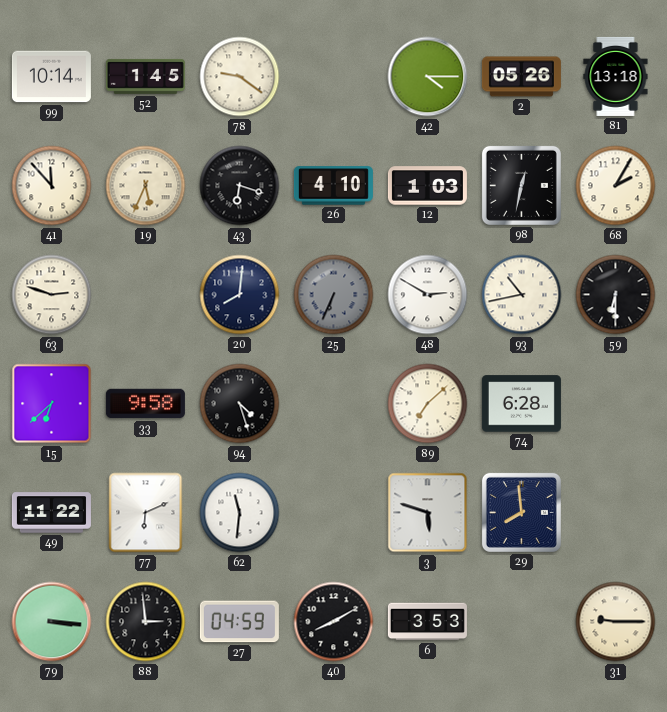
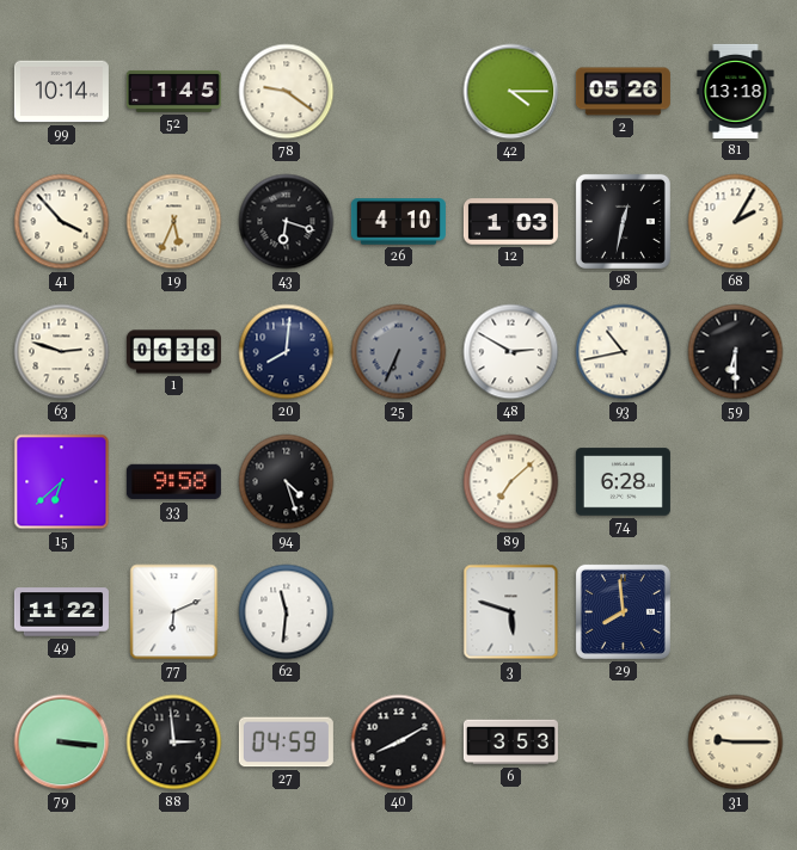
41: 11:53 -> 3:53 (62, 222)
1: none -> 06:38 (173, 352)
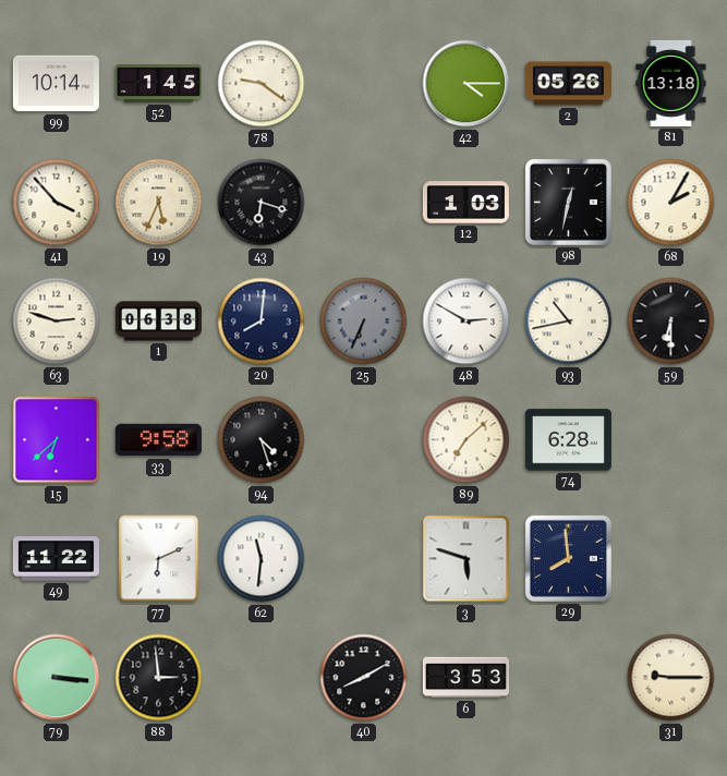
26: 4:10 -> none (398, 222)
27: 04:59 -> none (286, 743)
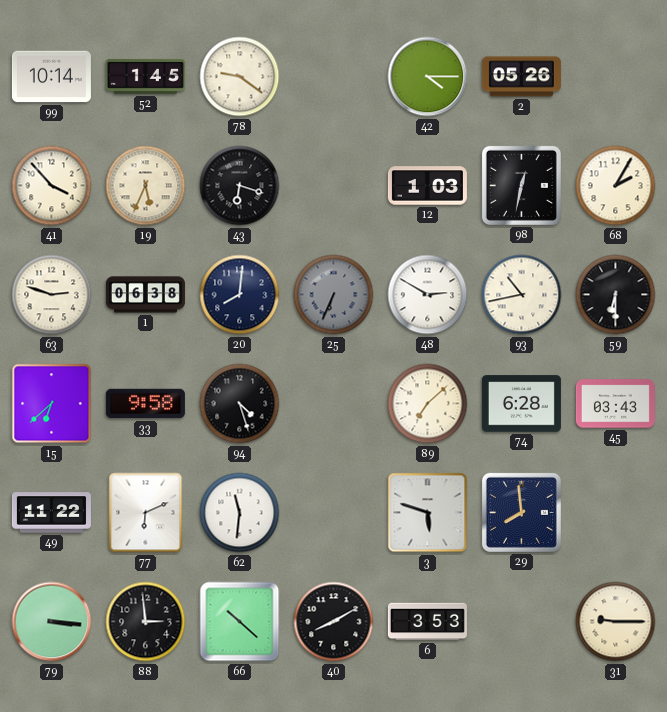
81: 13:18 -> none (671, 83)
45: none -> 03:43 (615, 404)
66: none -> 10:22 (240, 622)
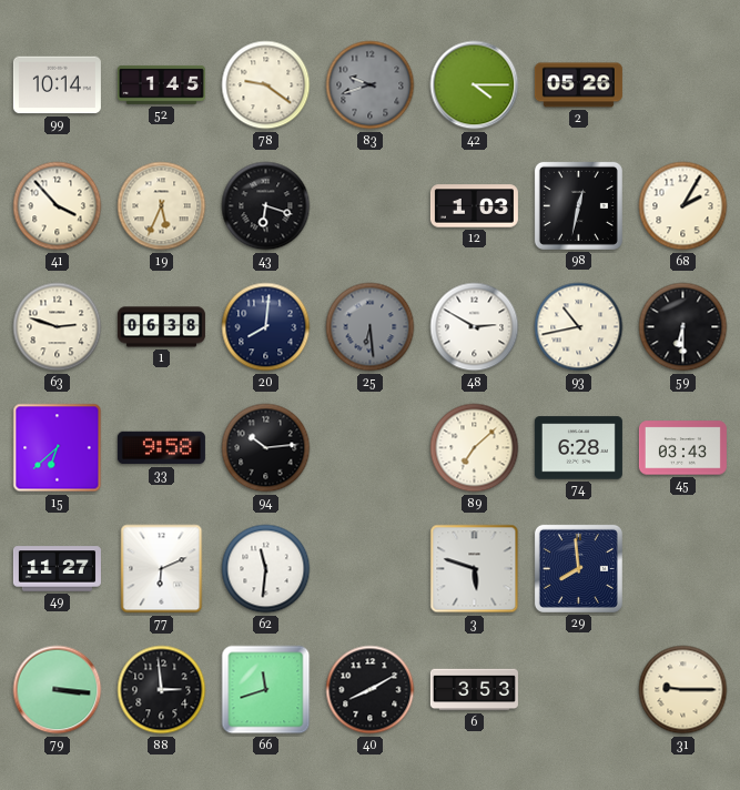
83: none -> 9:42 (371, 85)
25: 6:34 -> 6:29 (371, 327)
94: 4:27 -> 10:14 (266, 448)
49: 11:22 -> 11:27 (57, 569)
66: 10:22 -> 11:42 (266, 690)
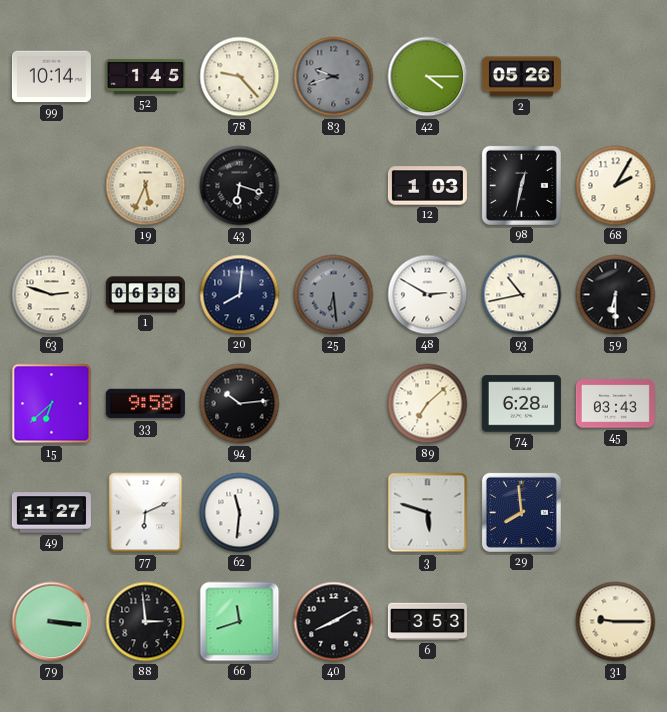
78: 9:21 -> 9:23 (240, 77)
41: 3:53 -> none (58, 206)
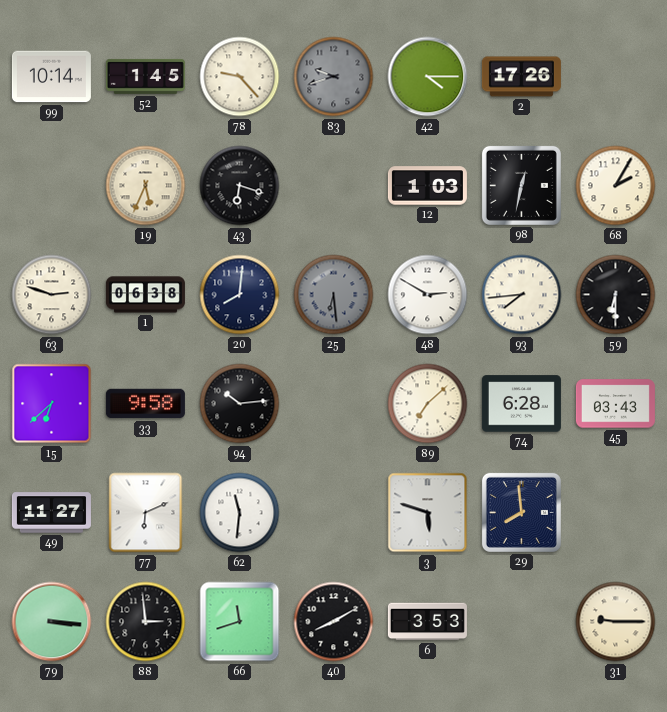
2: 05:26 -> 17:26 (521, 77)
93: 10:43 -> 7:44 (522, 295)
